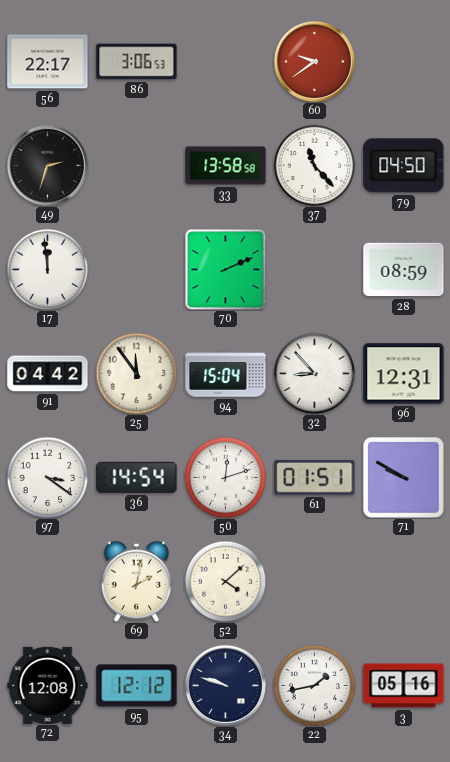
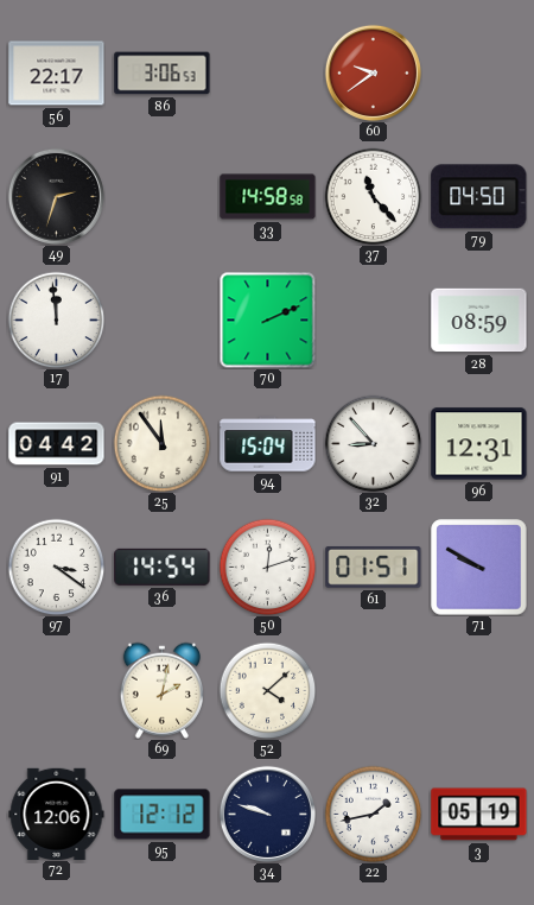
33: 13:58 -> 14:58 (268, 197)
72: 12:08 -> 12:06 (57, 814)
3: 05:16 -> 05:19 (479, 815)
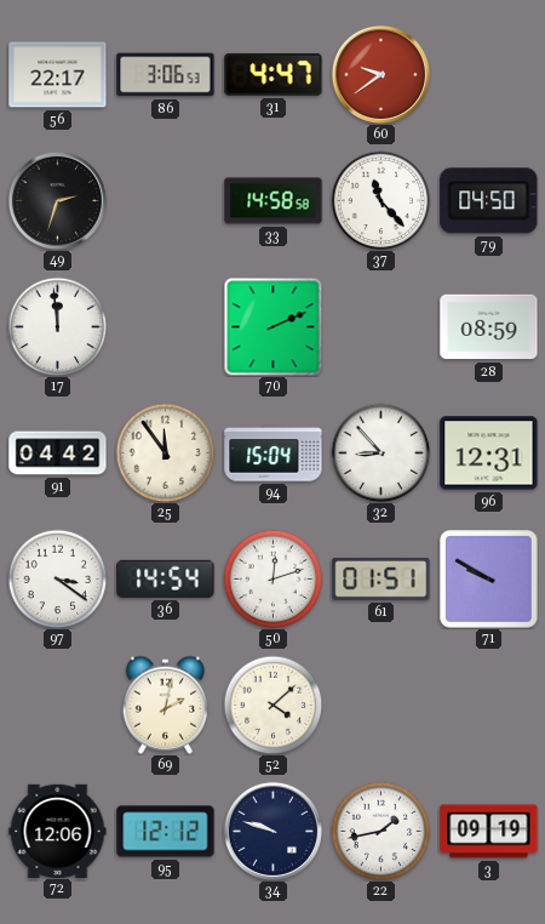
31: none -> 4:47 (274, 74)
3: 05:19 -> 09:19 (489, 832)
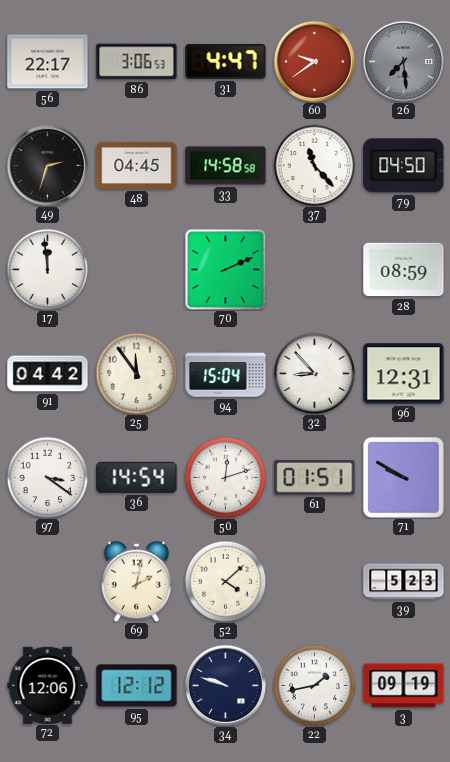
26: none -> 7:29 (403, 61)
48: none -> 04:45 (137, 165)
39: none -> 5:23 (404, 582)
